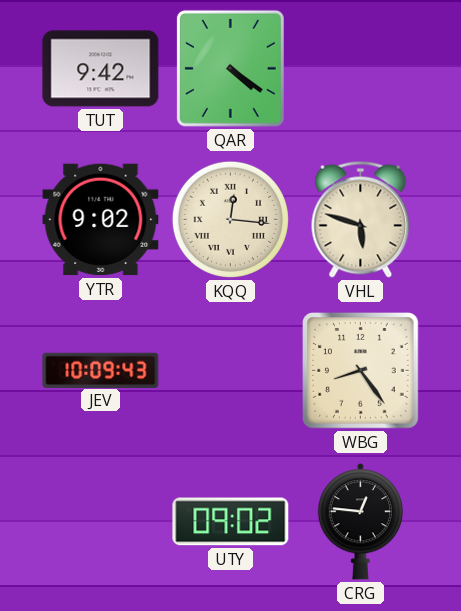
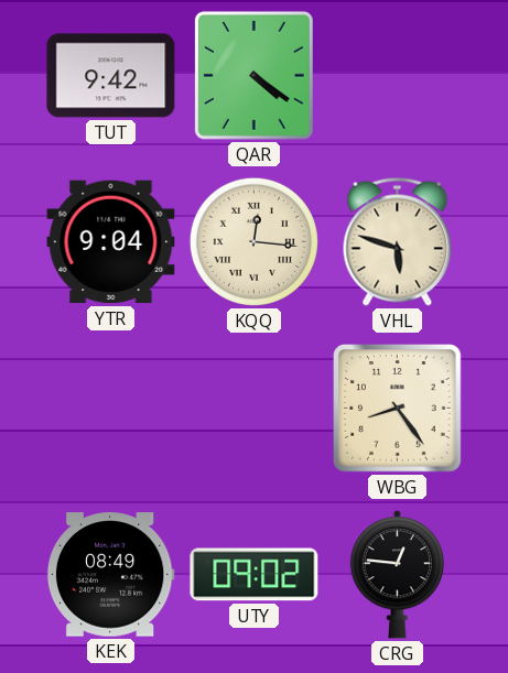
YTR: 9:02 -> 9:04 (111, 242)
JEV: 10:09 -> none (101, 370)
KEK: none -> 08:49 (110, 575)
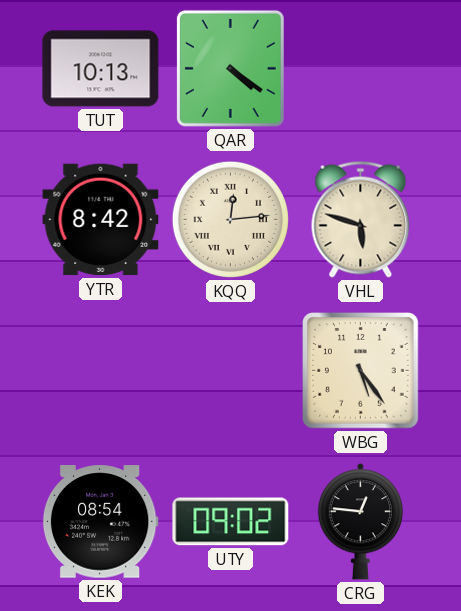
TUT: 9:42 -> 10:13 (101, 69)
YTR: 9:04 -> 8:42 (101, 220)
KQQ: 12:16 -> 12:14 (230, 219)
WBG: 8:24 -> 5:24 (361, 371)
KEK: 08:49 -> 08:54 (100, 522)
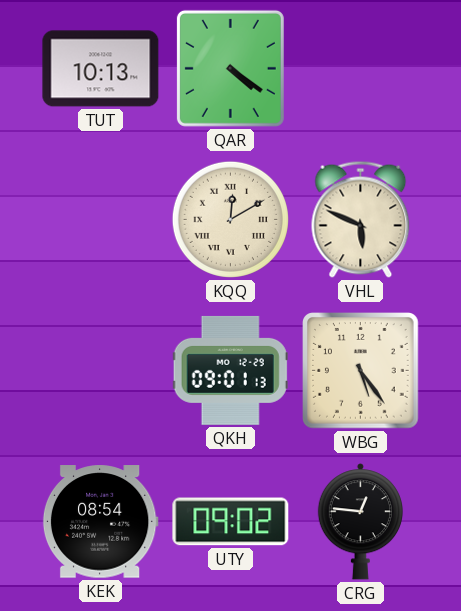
YTR: 8:42 -> none (101, 220)
KQQ: 12:14 -> 12:10 (230, 219)
VHL: 5:48 -> 5:49 (361, 219)
QKH: none -> 09:01 (230, 370)
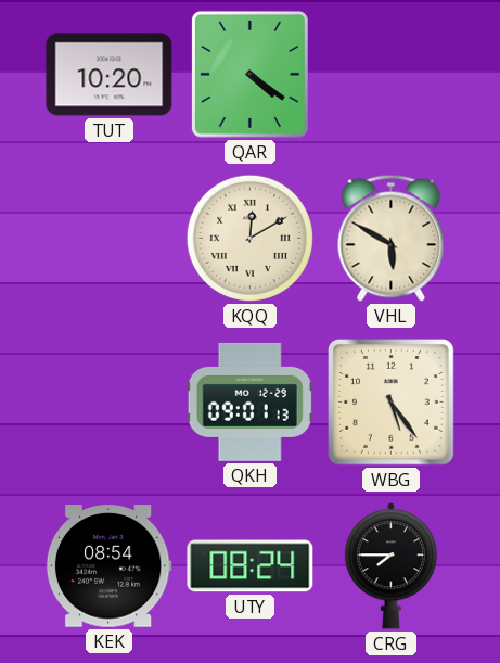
TUT: 10:13 -> 10:20 (110, 75)
VHL: 5:49 -> 5:50 (392, 238)
UTY: 09:02 -> 08:24 (251, 566)
CRG: 12:46 -> 7:45 (390, 566)
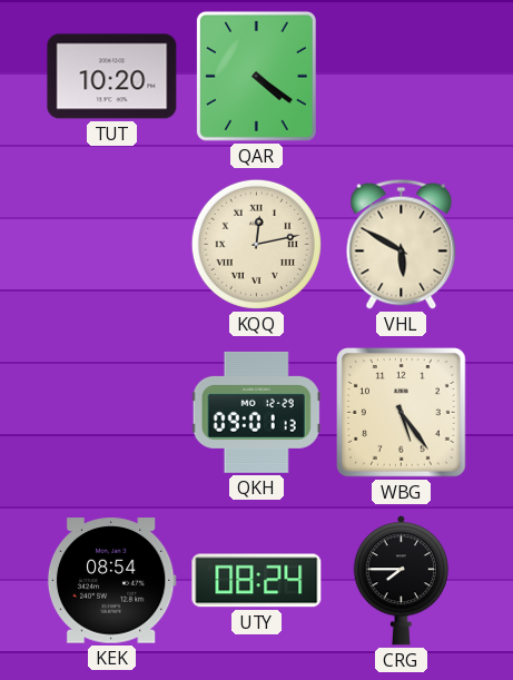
KQQ: 12:10 -> 12:13 (256, 244)
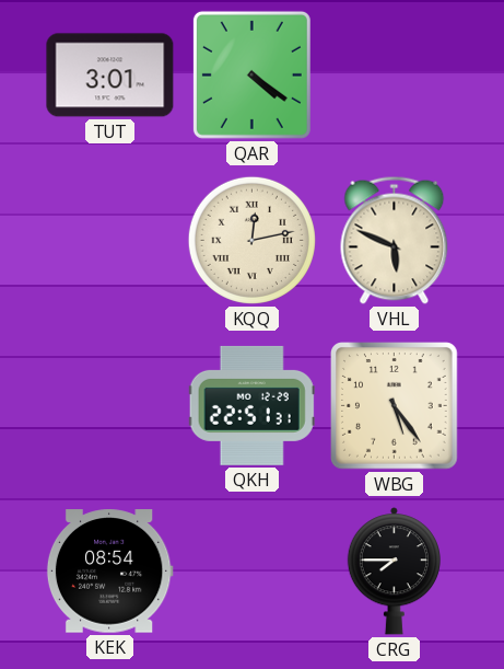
TUT: 10:20 -> 3:01 (110, 76)
VHL: 5:50 -> 5:49 (395, 240)
QKH: 09:01 -> 22:51 (251, 405)
UTY: 08:24 -> none (257, 581)
